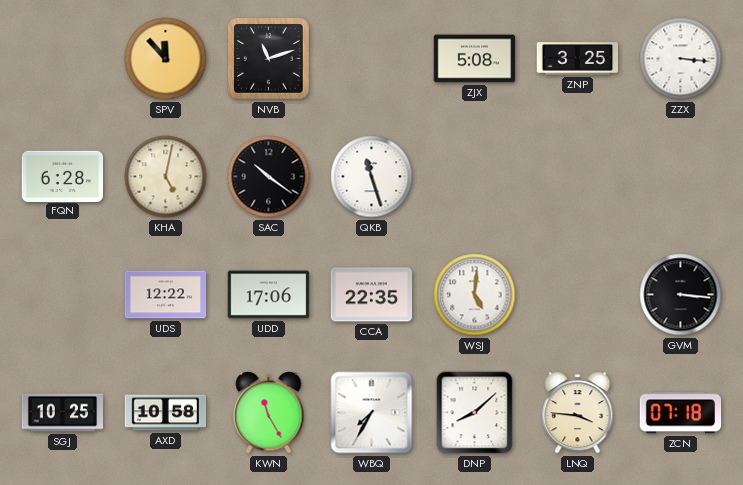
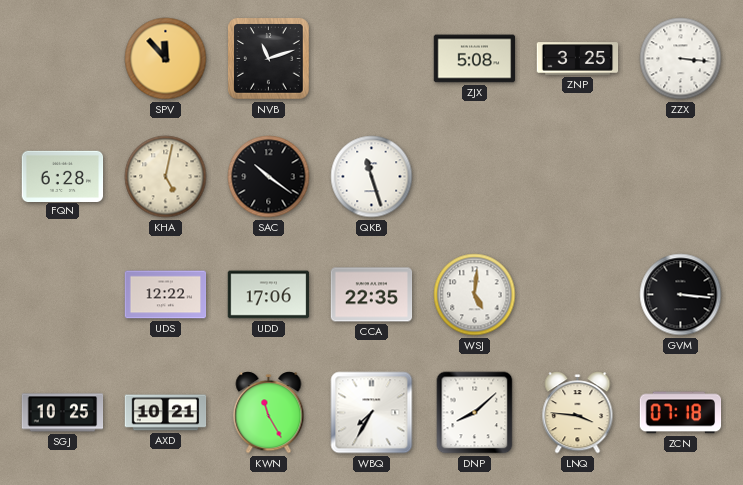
AXD: 10:58 -> 10:21 (166, 413)
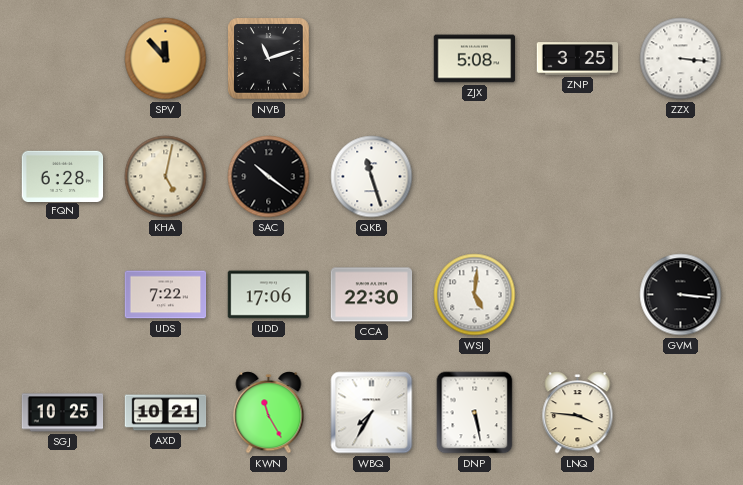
UDS: 12:22 -> 7:22 (166, 295)
CCA: 22:35 -> 22:30 (372, 295)
DNP: 8:08 -> 5:28 (475, 413)
ZCN: 07:18 -> none (681, 413)
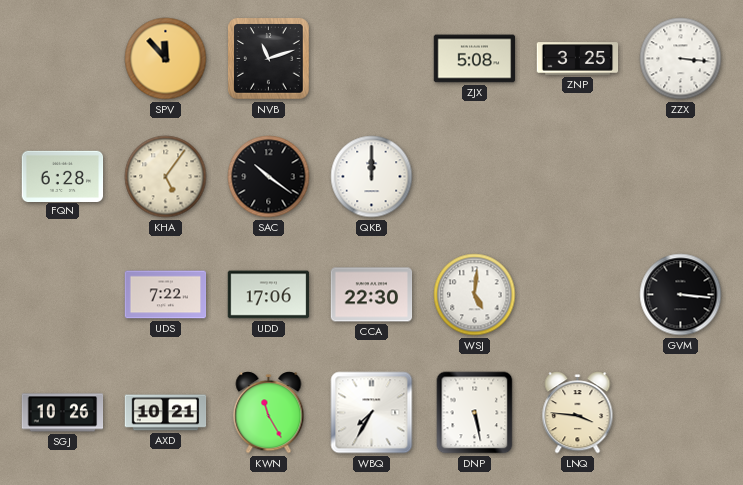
KHA: 5:02 -> 5:06 (166, 177)
QKB: 11:27 -> 12:00 (372, 177)
SGJ: 10:25 -> 10:26 (63, 413)
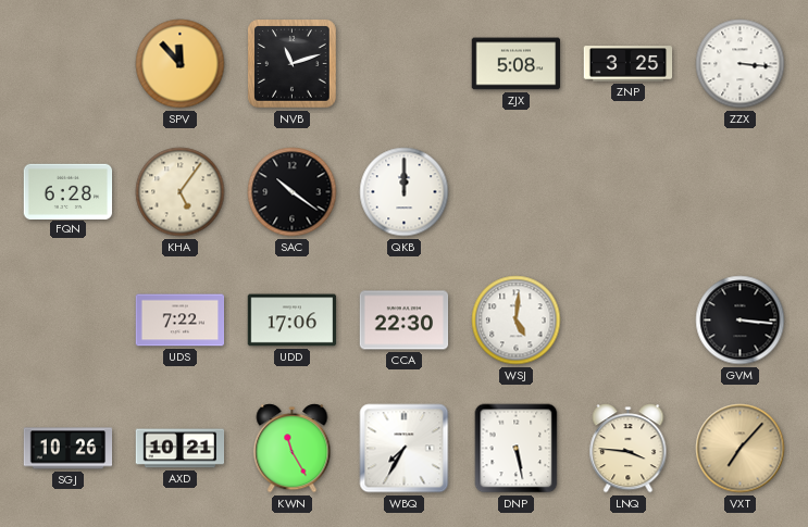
VXT: none -> 7:07 (741, 449)
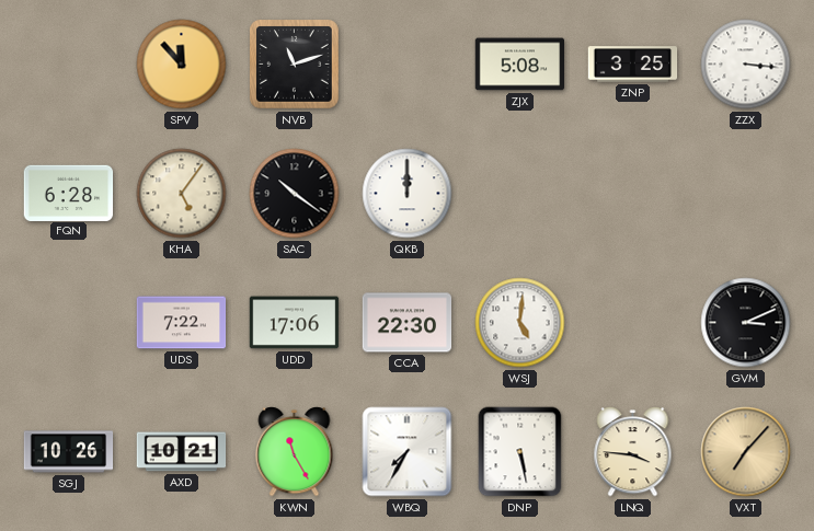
GVM: 3:16 -> 3:11 (746, 323)
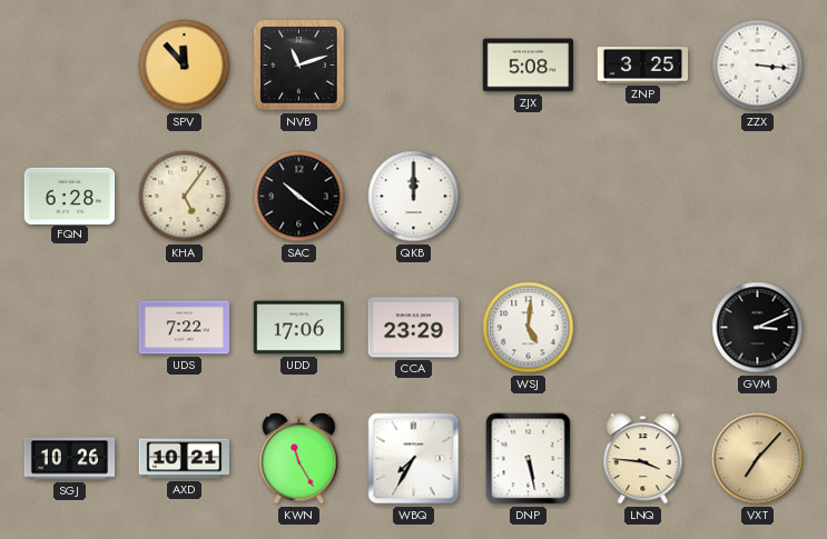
CCA: 22:30 -> 23:29 (414, 328)
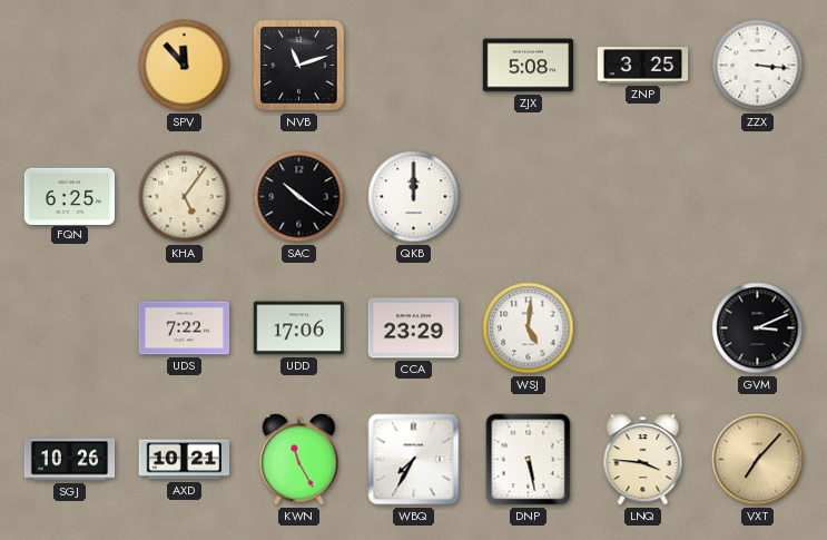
FQN: 6:28 -> 6:25 (70, 196)
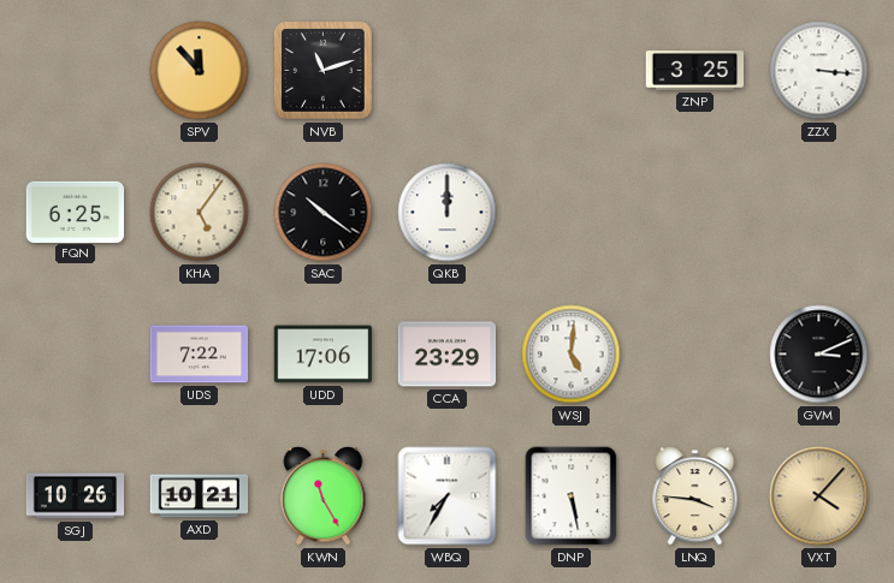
ZJX: 5:08 -> none (529, 66)
VXT: 7:07 -> 4:07 (819, 496)
